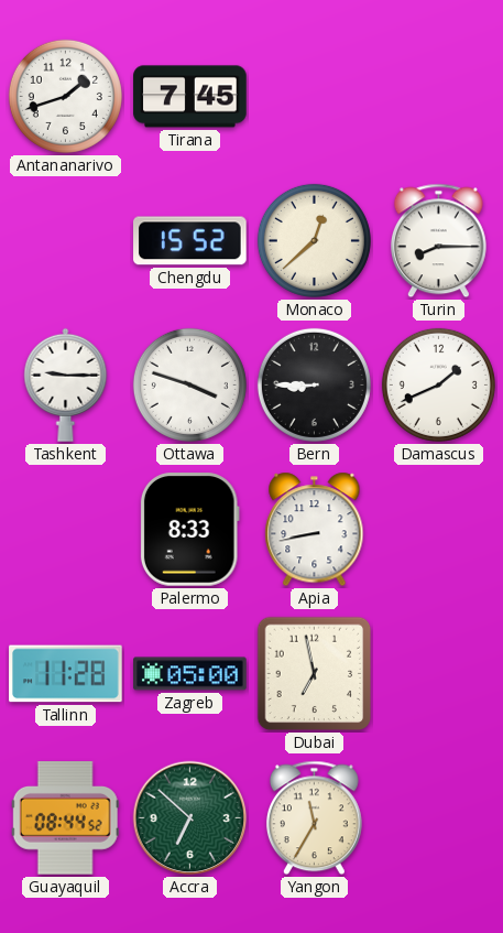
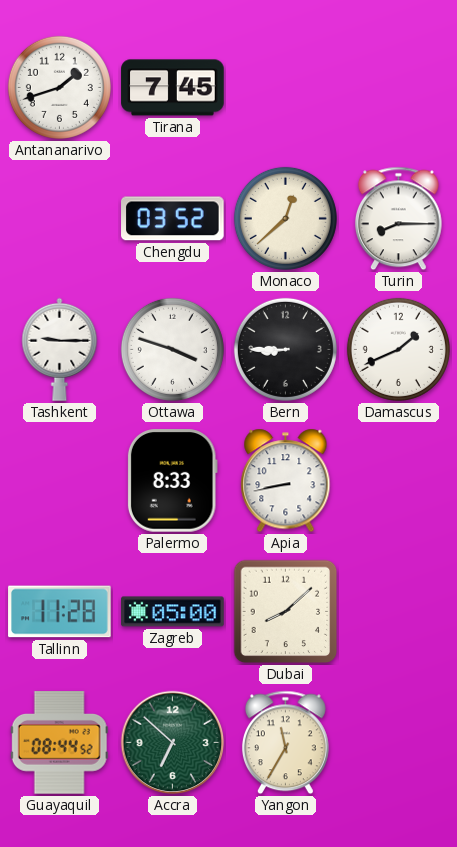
Chengdu: 15:52 -> 03:52 (173, 219)
Dubai: 6:58 -> 8:08 (286, 612)
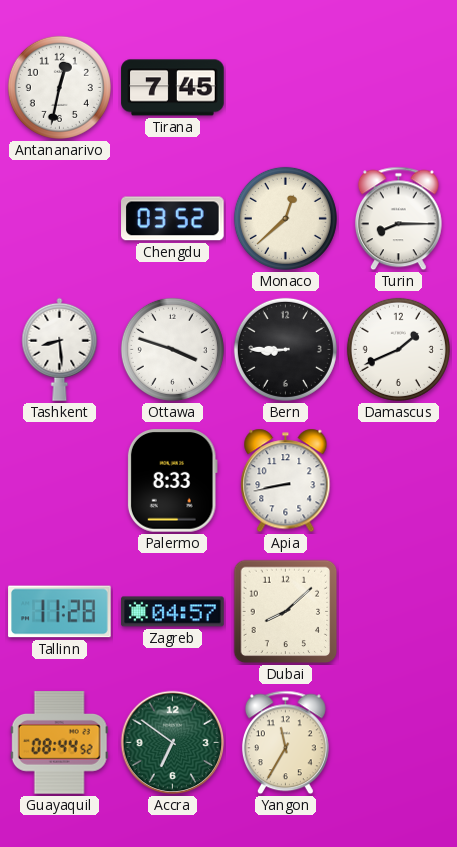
Antananarivo: 1:42 -> 12:32 (59, 87)
Tashkent: 9:15 -> 8:29 (60, 349)
Zagreb: 05:00 -> 04:57 (173, 612)
Accra: 6:52 -> 6:51 (173, 743)
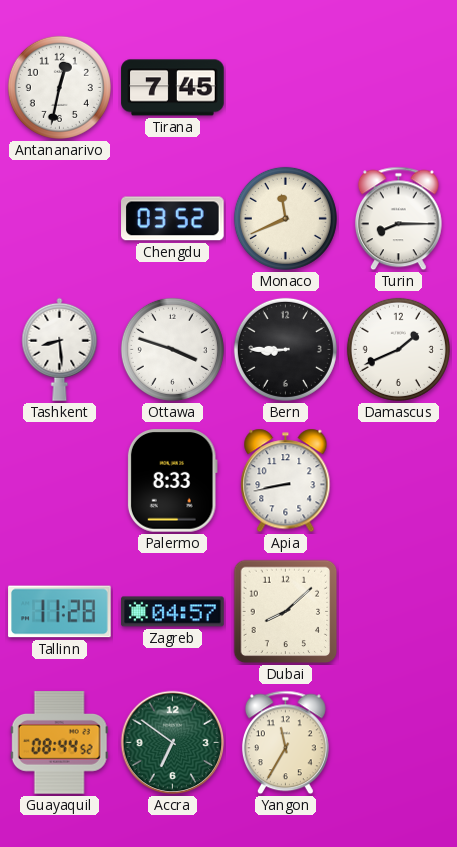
Monaco: 12:38 -> 11:41 (285, 218)
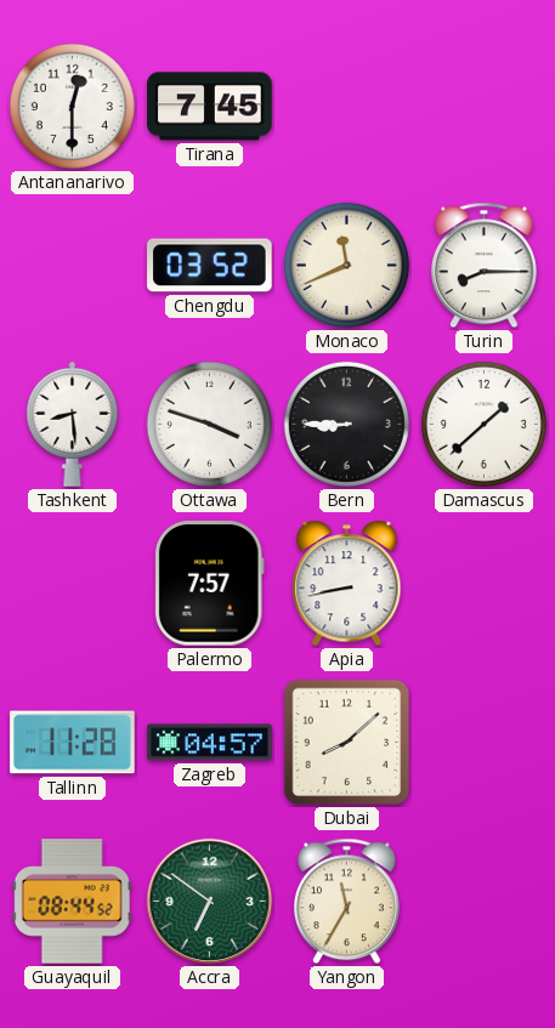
Antananarivo: 12:32 -> 12:30 (72, 106)
Damascus: 1:41 -> 1:38 (483, 424)
Palermo: 8:33 -> 7:57 (209, 584)
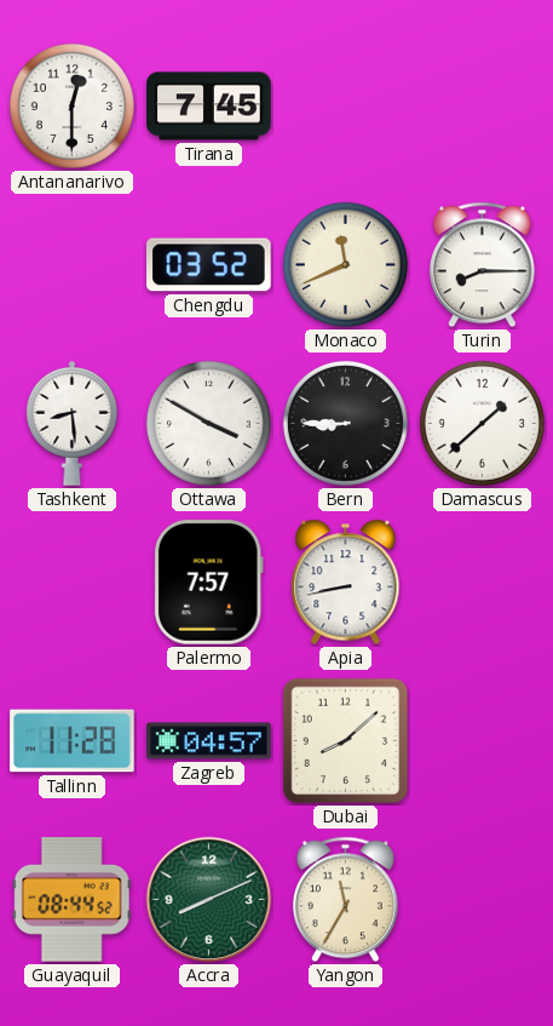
Ottawa: 3:48 -> 3:50 (208, 423)
Accra: 6:51 -> 8:11 (209, 900)
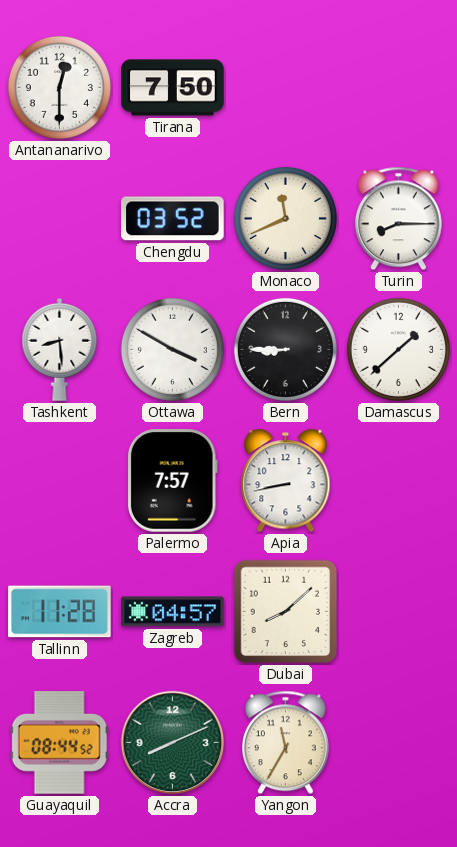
Tirana: 7:45 -> 7:50 (173, 88)
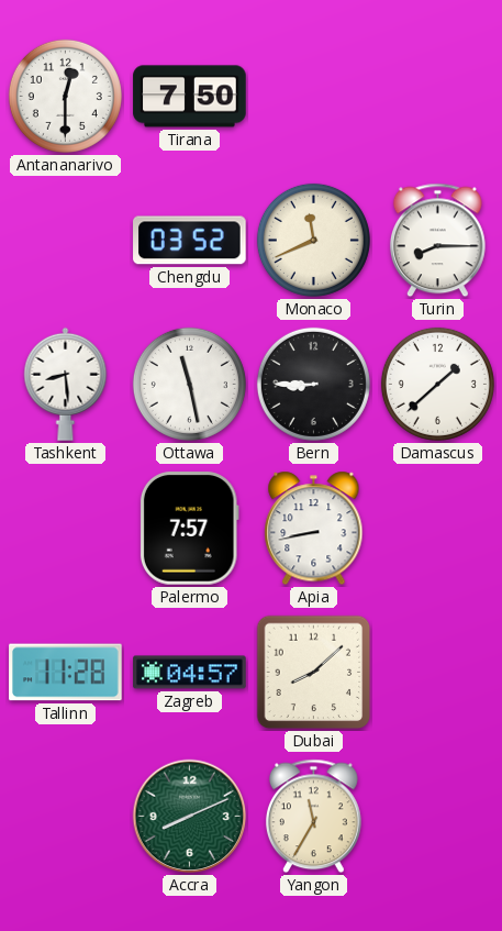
Ottawa: 3:50 -> 11:28 (189, 384)
Guayaquil: 08:44 -> none (59, 743)
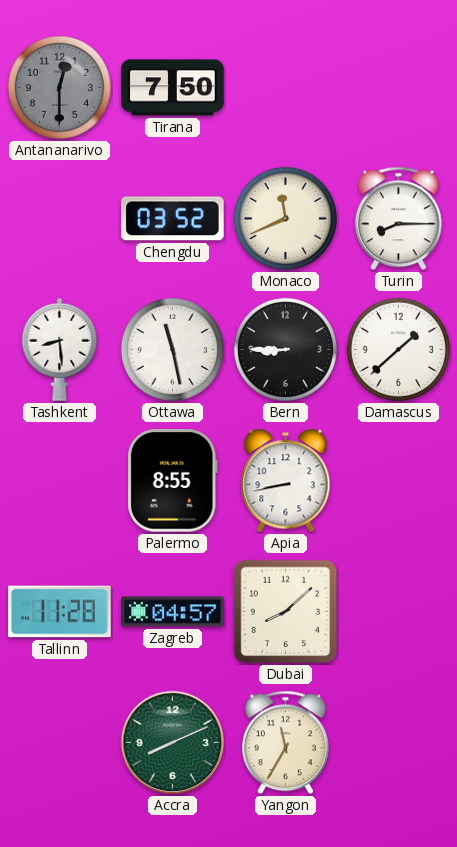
Antananarivo dial: white -> grey (59, 87)
Palermo: 7:57 -> 8:55 (172, 481)
